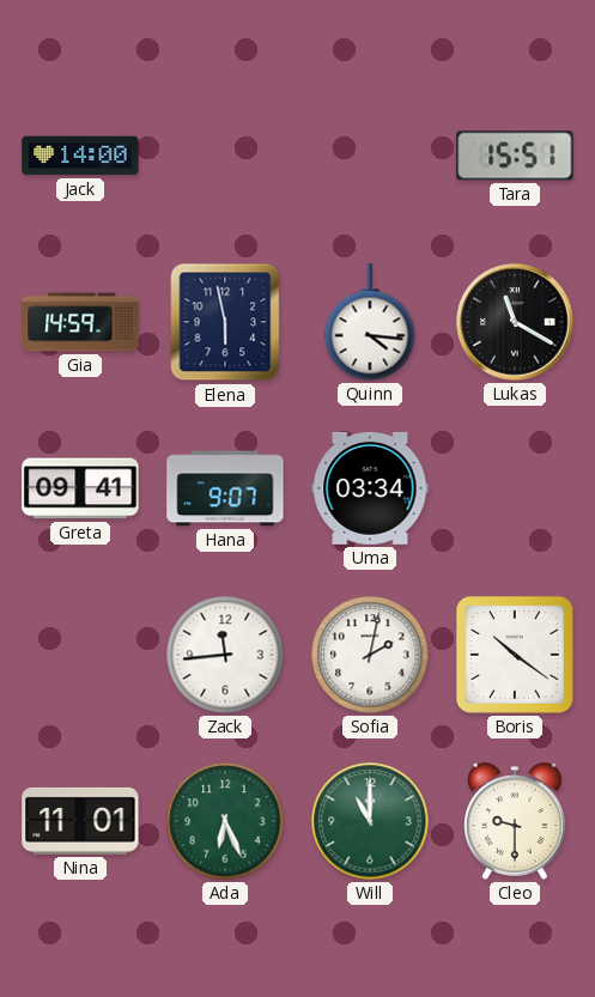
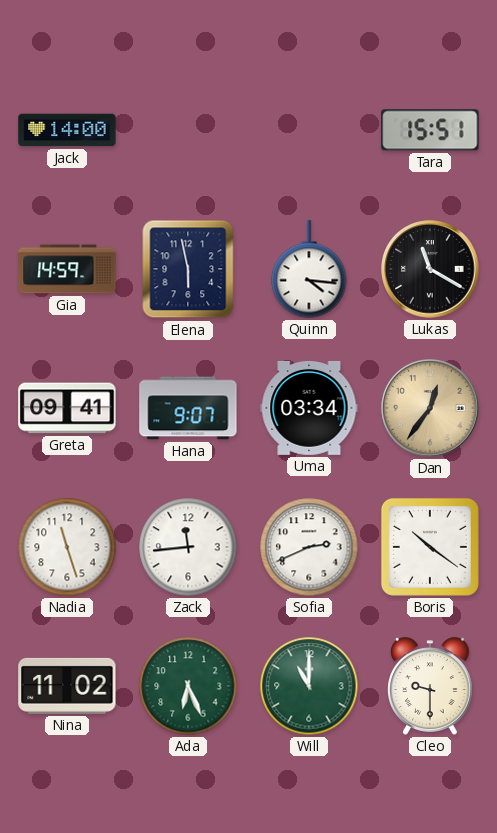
Dan: none -> 12:36 (430, 408)
Nadia: none -> 11:27 (67, 547)
Sofia: 2:02 -> 2:41 (309, 547)
Nina: 11:01 -> 11:02 (67, 686)
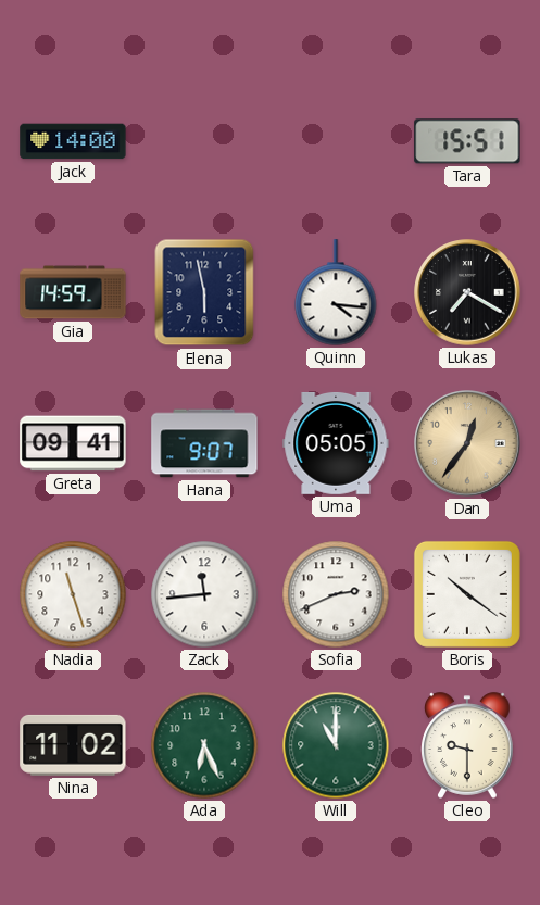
Lukas: 11:20 -> 7:20 (467, 292)
Uma: 03:34 -> 05:05 (336, 443)
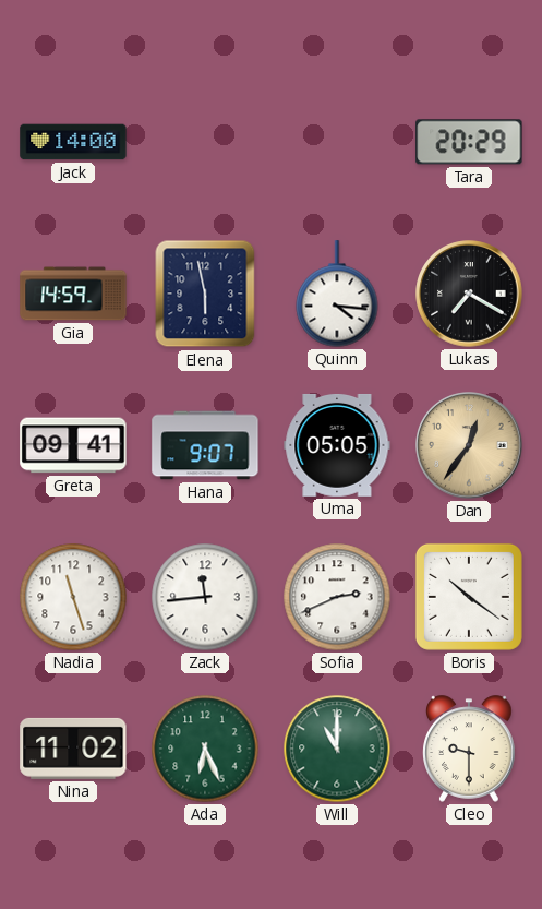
Tara: 15:51 -> 20:29 (469, 142)
